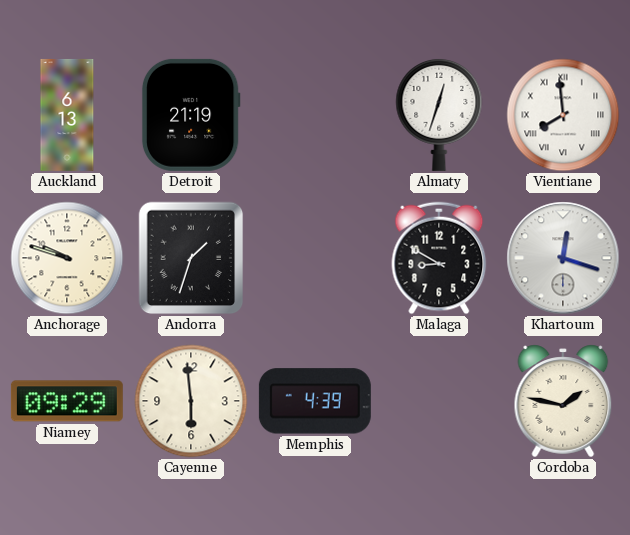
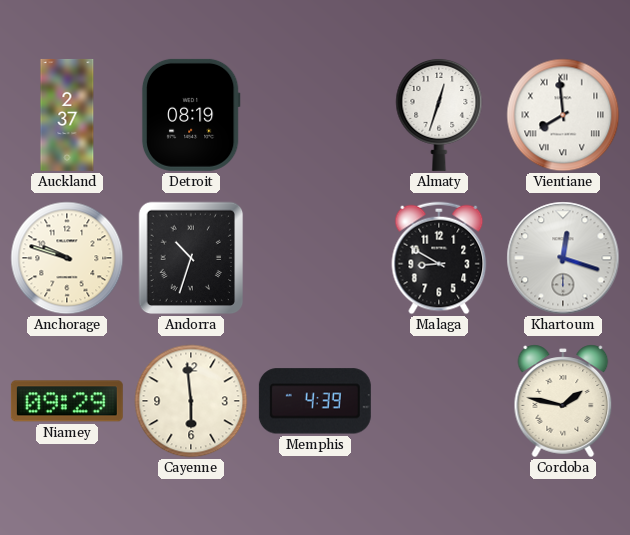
Auckland: 6:13 -> 2:37 (67, 115)
Detroit: 21:19 -> 08:19 (191, 115)
Andorra: 1:33 -> 10:33 (191, 258)
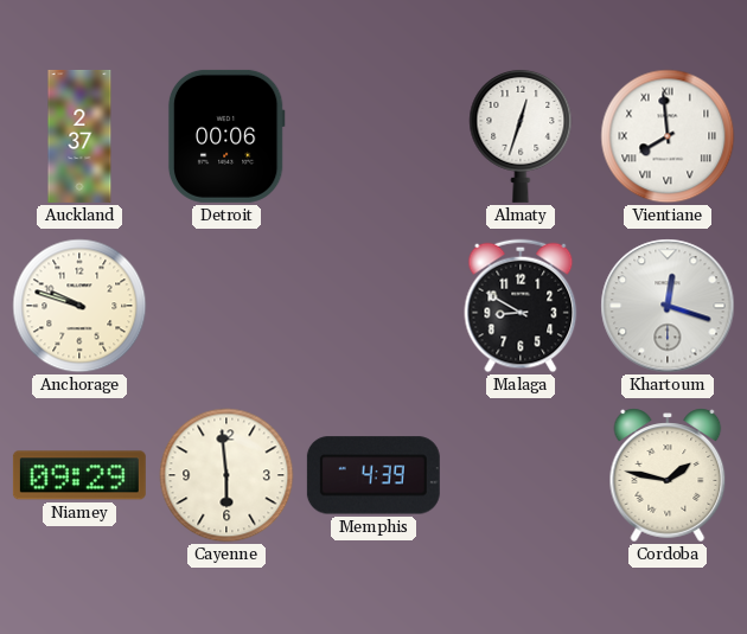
Detroit: 08:19 -> 00:06 (226, 136)
Andorra: 10:33 -> none (191, 258)
